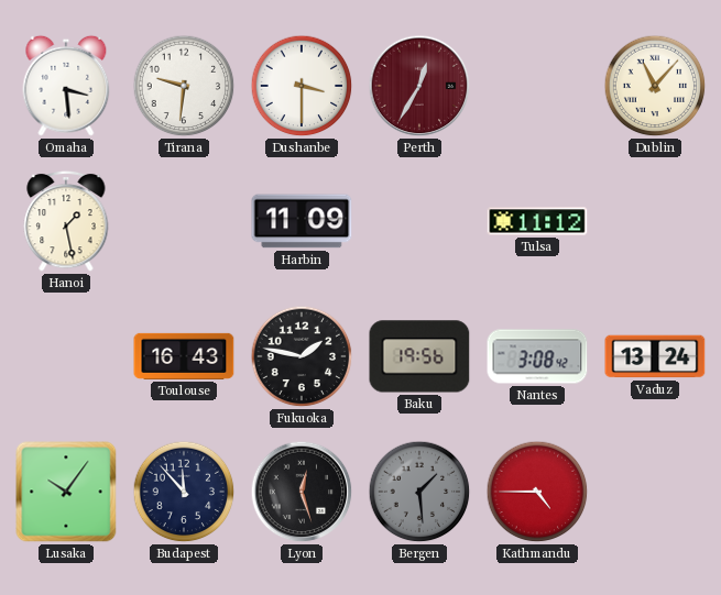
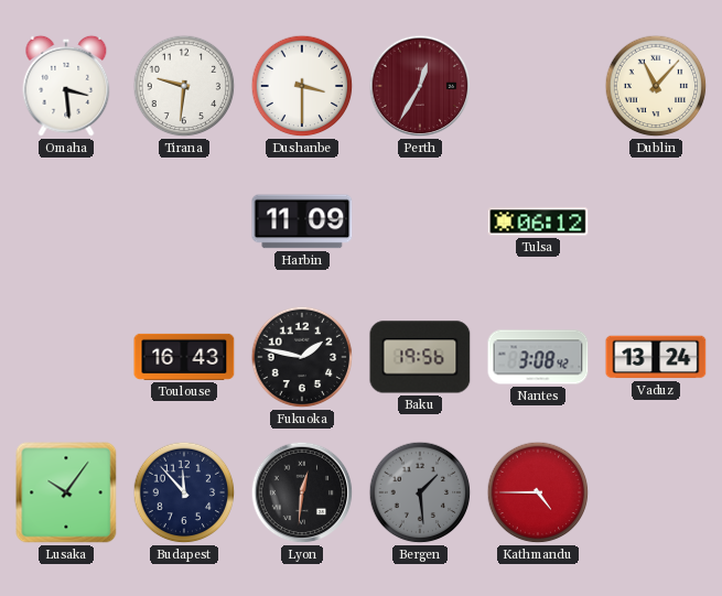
Hanoi: 1:28 -> none (66, 221)
Tulsa: 11:12 -> 06:12 (538, 221)
Lyon: 12:27 -> 12:31 (302, 492)
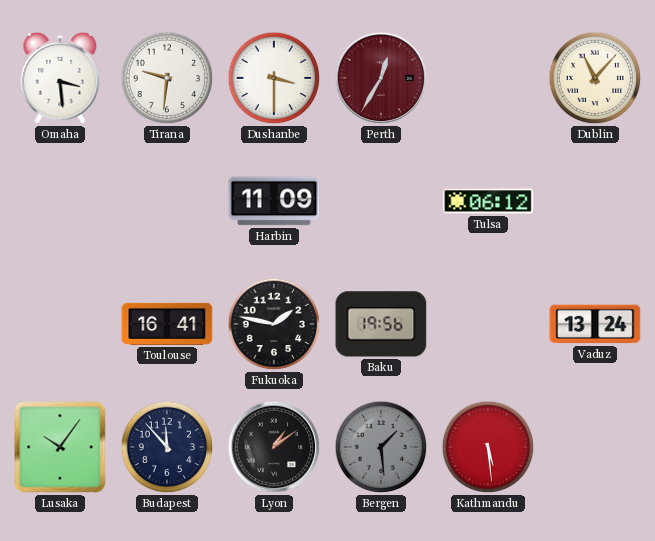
Toulouse: 16:43 -> 16:41 (167, 324)
Nantes: 3:08 -> none (538, 357)
Lyon: 12:31 -> 1:09 (274, 447)
Kathmandu: 4:45 -> 5:29 (488, 447)
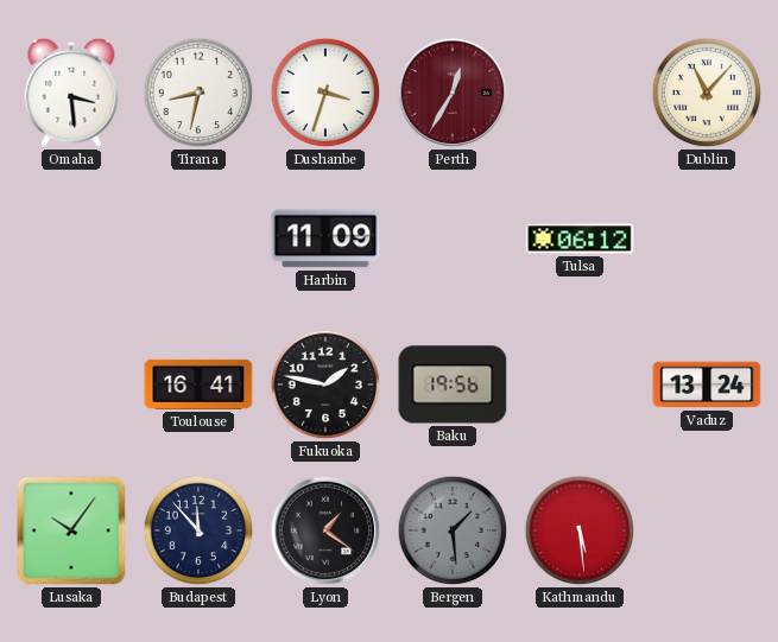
Tirana: 9:31 -> 8:32 (198, 93)
Dushanbe: 3:30 -> 3:33 (325, 93)
Lyon: 1:09 -> 1:21 (325, 530)
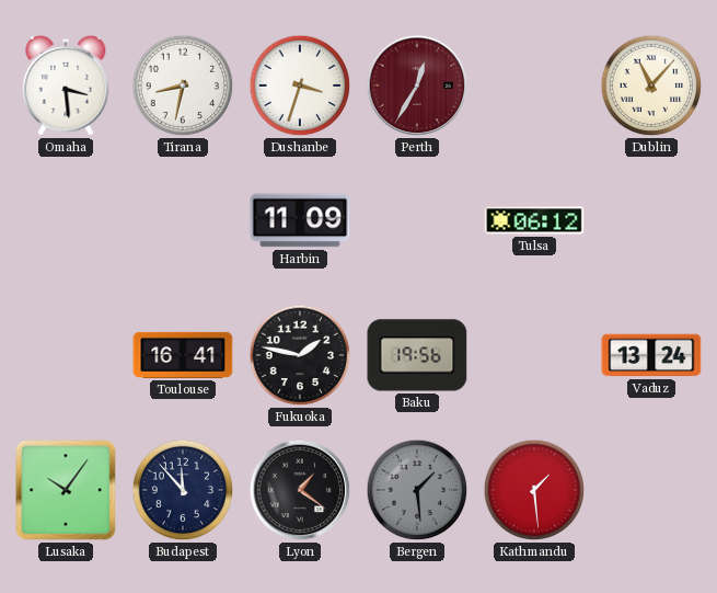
Kathmandu: 5:29 -> 1:29 (534, 490)
